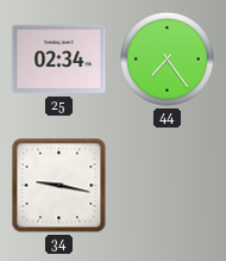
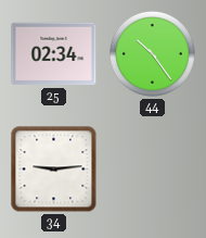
44: 7:24 -> 10:24 (152, 53)
34: 9:17 -> 9:14 (54, 170)
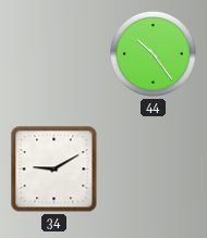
25: 02:34 -> none (54, 54)
34: 9:14 -> 9:10 (54, 170)
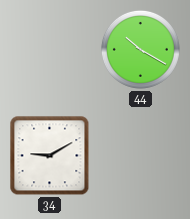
44: 10:24 -> 10:20 (140, 49)
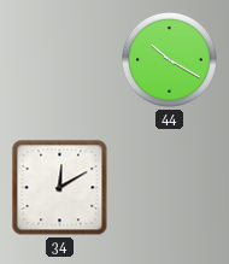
34: 9:10 -> 12:10 (60, 188)
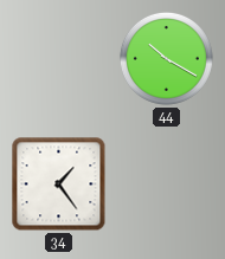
34: 12:10 -> 1:24 (59, 184)
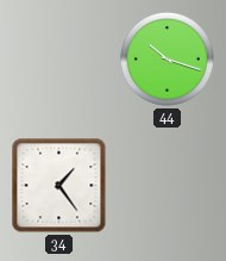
44: 10:20 -> 10:18 (167, 58)
